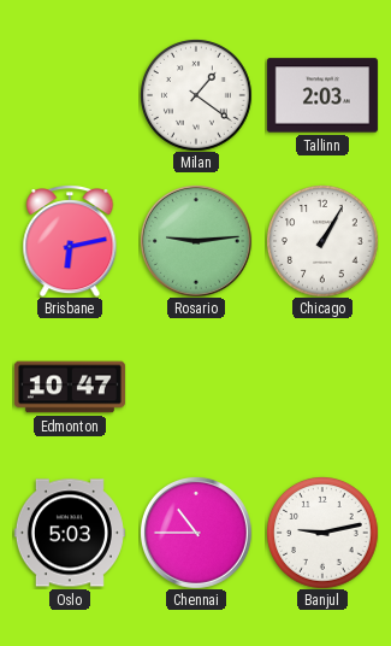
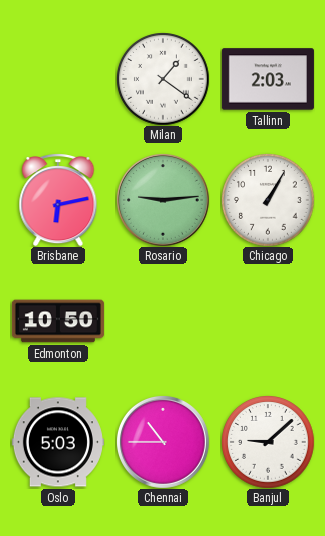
Edmonton: 10:47 -> 10:50 (58, 321)
Banjul: 9:13 -> 9:08 (268, 442)
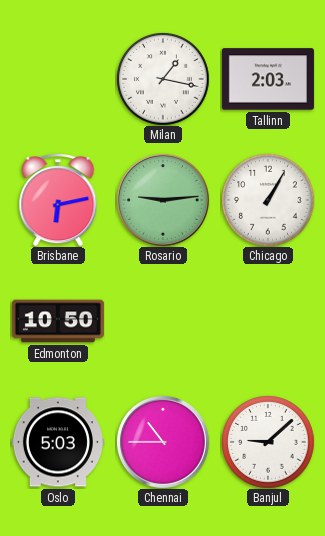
Milan: 1:21 -> 1:17 (163, 79)
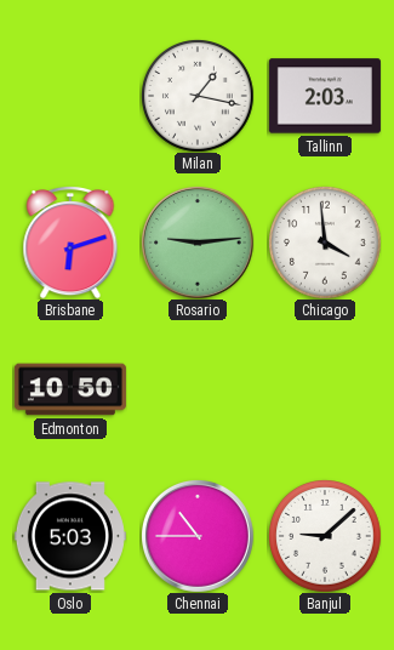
Brisbane: 6:13 -> 6:12 (70, 243)
Chicago: 1:05 -> 3:59 (325, 243)
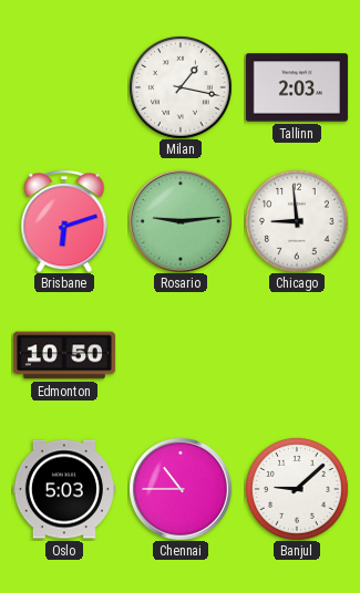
Chicago: 3:59 -> 8:59 (297, 221)
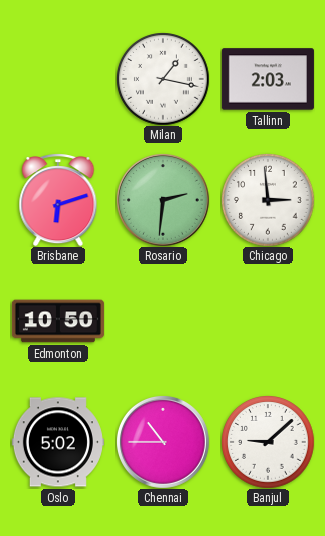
Rosario: 9:14 -> 2:31 (163, 200)
Chicago: 8:59 -> 2:59 (268, 200)
Oslo: 5:03 -> 5:02 (58, 442)
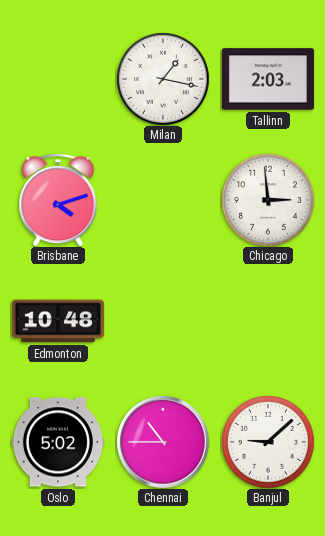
Brisbane: 6:12 -> 4:12 (58, 200)
Rosario: 2:31 -> none (163, 200)
Edmonton: 10:50 -> 10:48 (58, 321)
